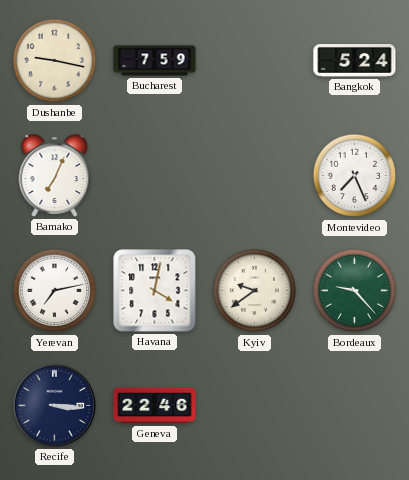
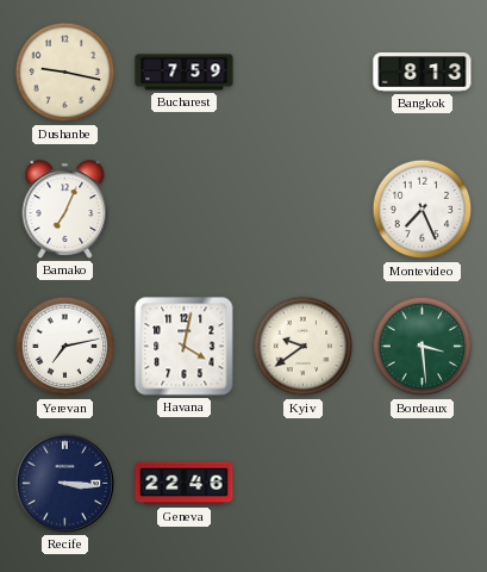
Bangkok: 5:24 -> 8:13 (423, 73)
Bordeaux: 9:23 -> 3:29 (423, 347)
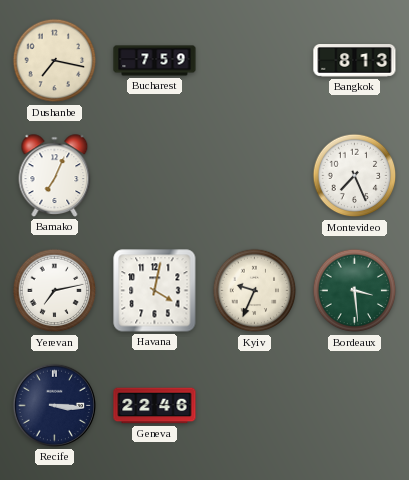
Dushanbe: 9:17 -> 7:17 (55, 61)
Kyiv: 9:39 -> 9:34 (255, 291)
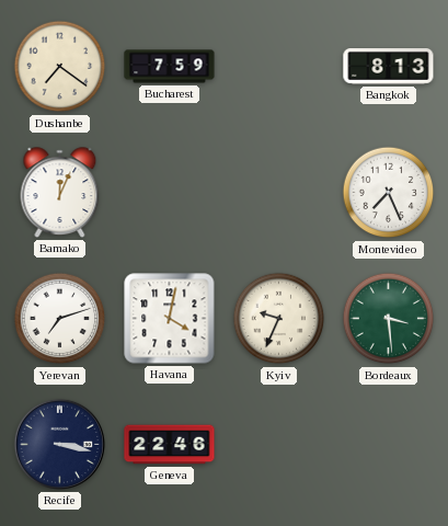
Dushanbe: 7:17 -> 7:21 (60, 67)
Bamako: 7:04 -> 12:04 (60, 193)
Yerevan: 7:13 -> 7:12 (60, 319)
Recife: 3:16 -> 3:17 (59, 444)
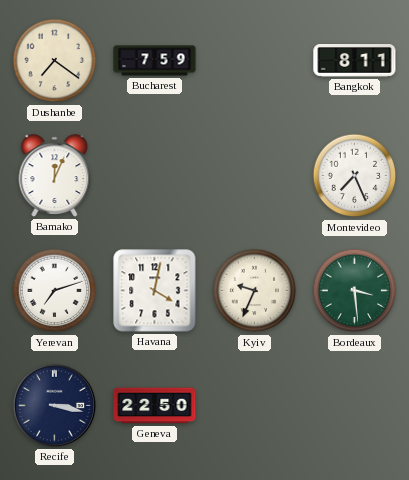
Bangkok: 8:13 -> 8:11 (355, 61)
Geneva: 22:46 -> 22:50 (155, 406)
